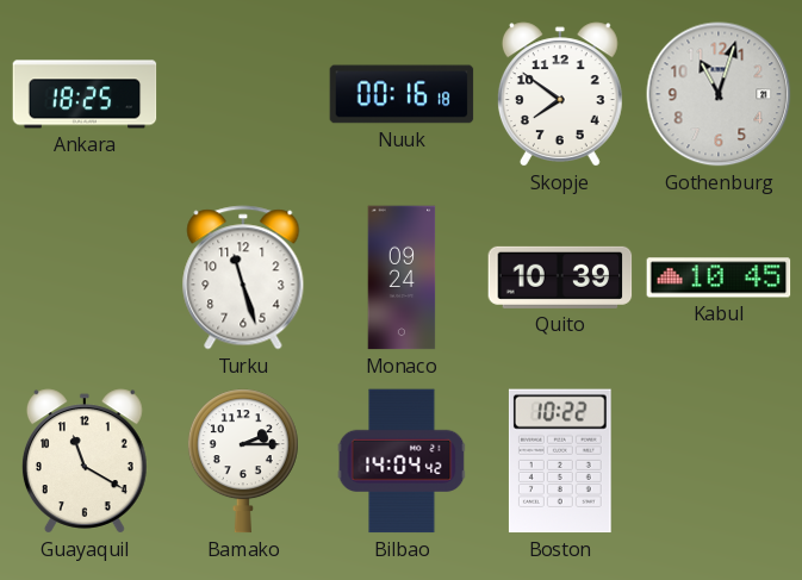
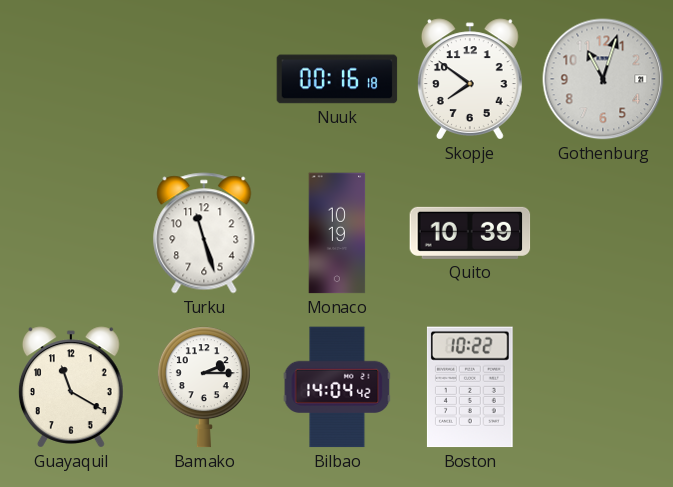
Ankara: 18:25 -> none (85, 94)
Monaco: 09:24 -> 10:19 (337, 233)
Kabul: 10:45 -> none (719, 277)
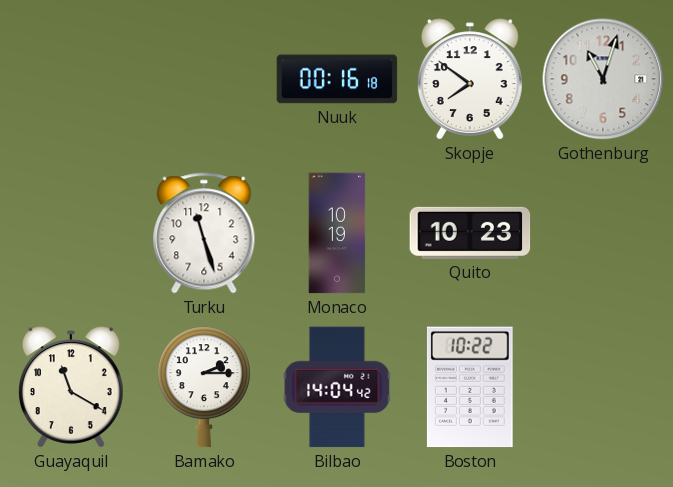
Quito: 10:39 -> 10:23 (470, 233)
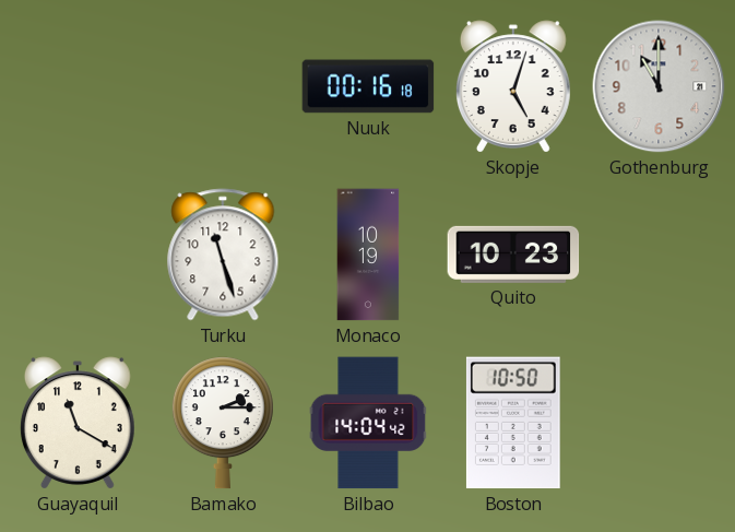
Skopje: 7:51 -> 5:03 (513, 86)
Gothenburg: 11:03 -> 11:00 (659, 86)
Boston: 10:22 -> 10:50 (513, 423)
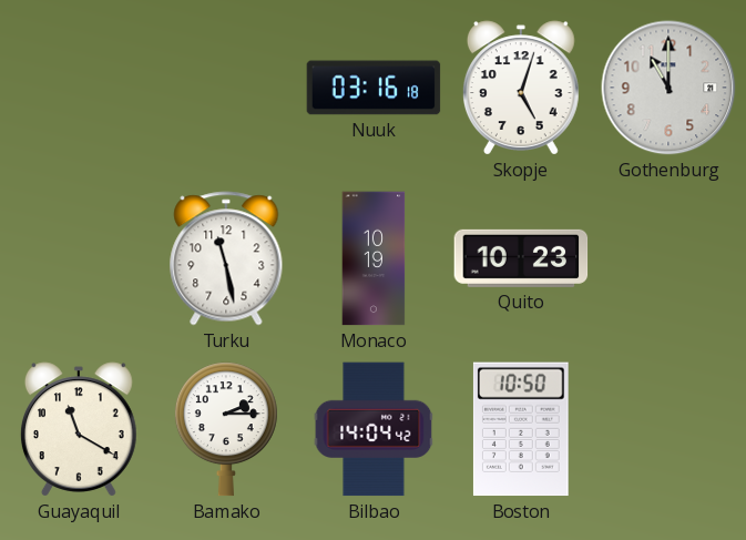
Nuuk: 00:16 -> 03:16 (374, 88)
Turku: 11:27 -> 11:28 (226, 258)
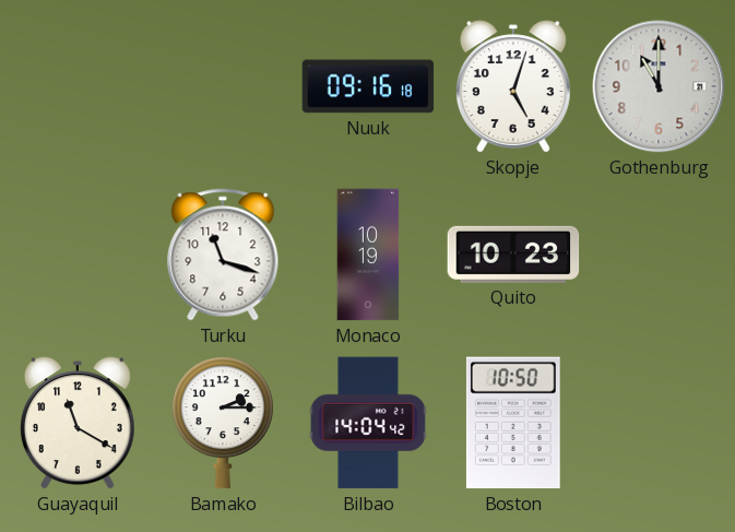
Nuuk: 03:16 -> 09:16 (368, 86)
Turku: 11:28 -> 11:18 (223, 255)
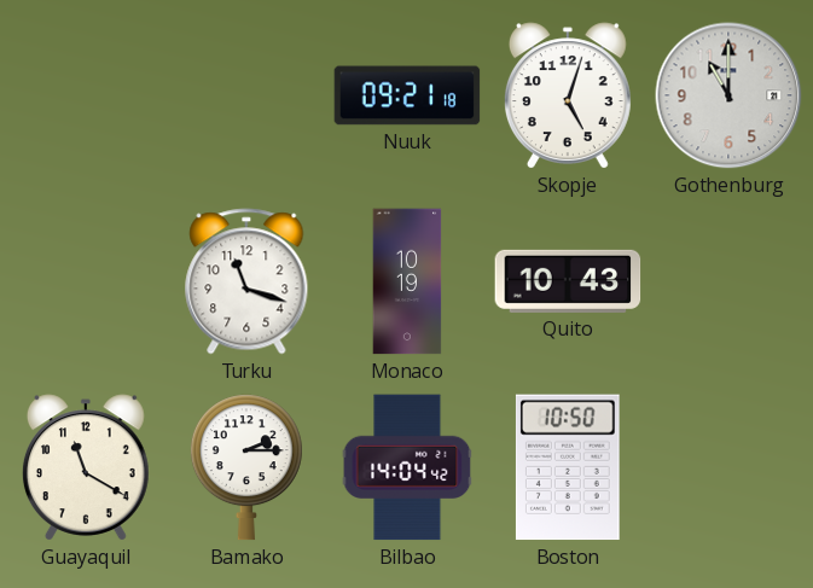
Nuuk: 09:16 -> 09:21 (407, 95)
Quito: 10:23 -> 10:43 (568, 281)
